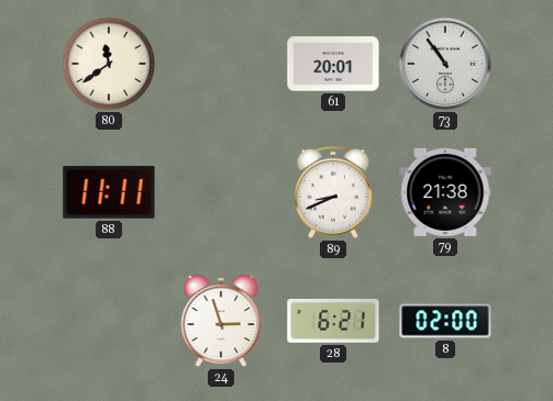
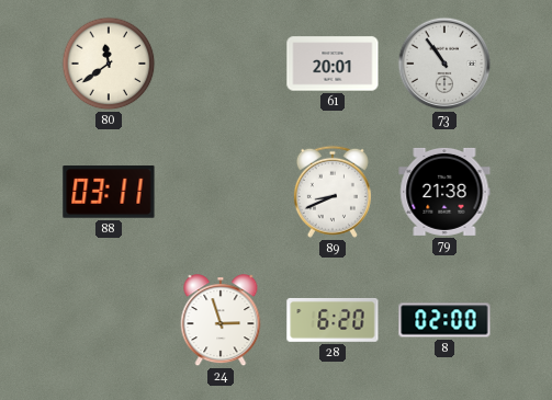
88: 11:11 -> 03:11 (109, 192)
28: 6:21 -> 6:20 (333, 320)
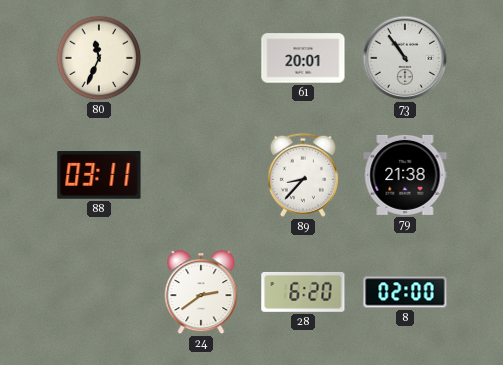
80: 11:39 -> 11:34 (99, 58)
89: 8:41 -> 8:37 (303, 175)
24: 2:57 -> 2:39 (201, 293)
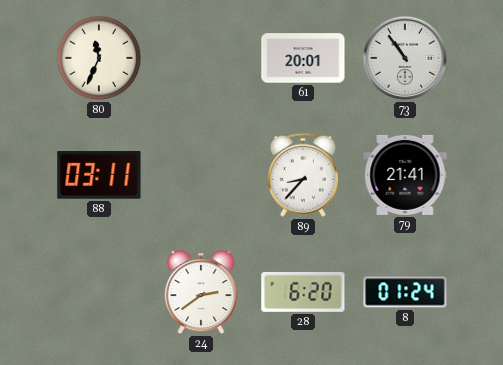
79: 21:38 -> 21:41 (405, 175)
8: 02:00 -> 01:24 (405, 292)
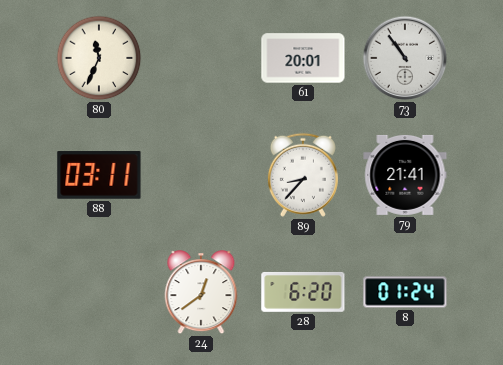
24: 2:39 -> 12:39 (201, 293)
